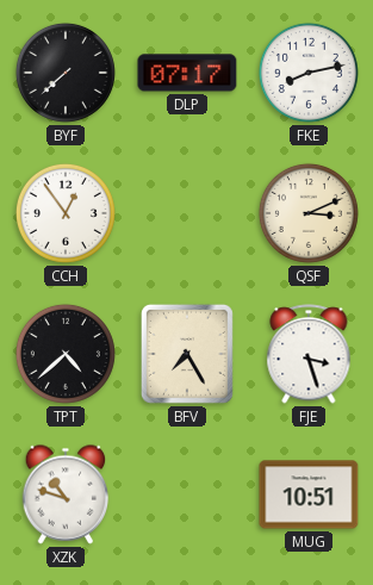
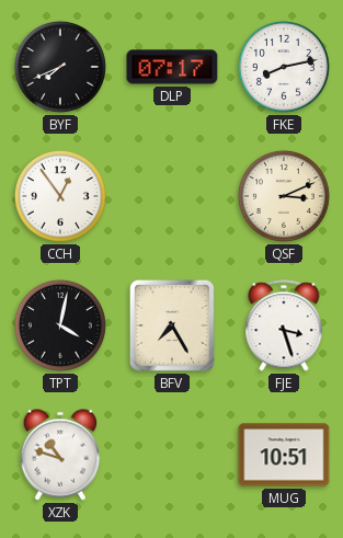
BYF: 7:38 -> 7:41 (60, 67)
TPT: 4:38 -> 4:02 (60, 325)
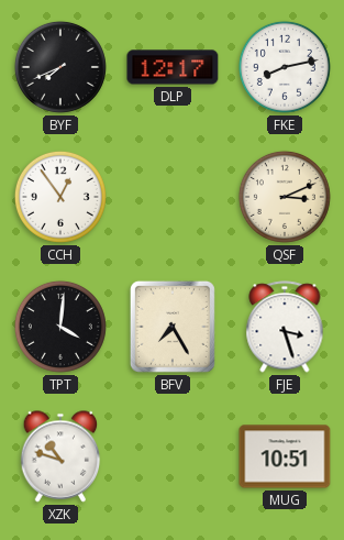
DLP: 07:17 -> 12:17 (173, 67)
TPT: 4:02 -> 4:01 (60, 327)
